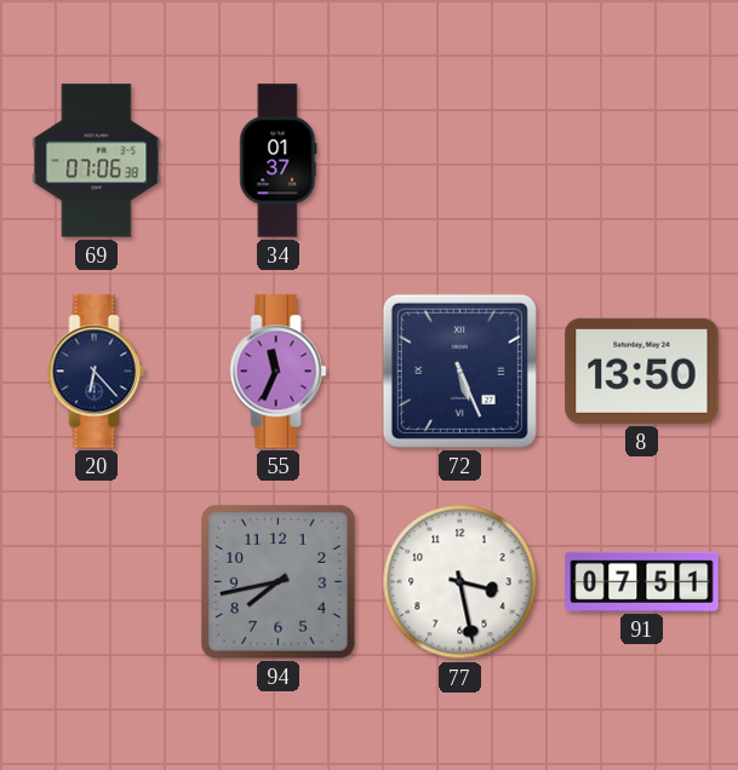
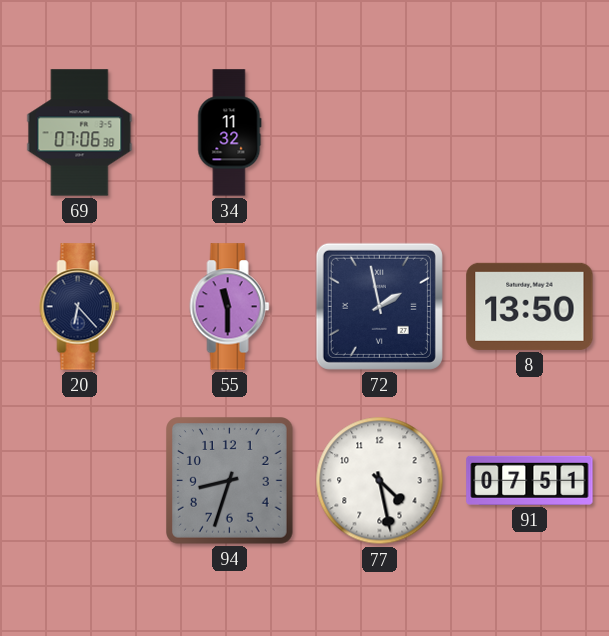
34: 01:37 -> 11:32 (230, 133)
55: 11:34 -> 11:30 (230, 307)
72: 5:26 -> 1:58 (379, 306)
94: 7:43 -> 8:33 (230, 481)
77: 3:28 -> 4:28 (380, 481)
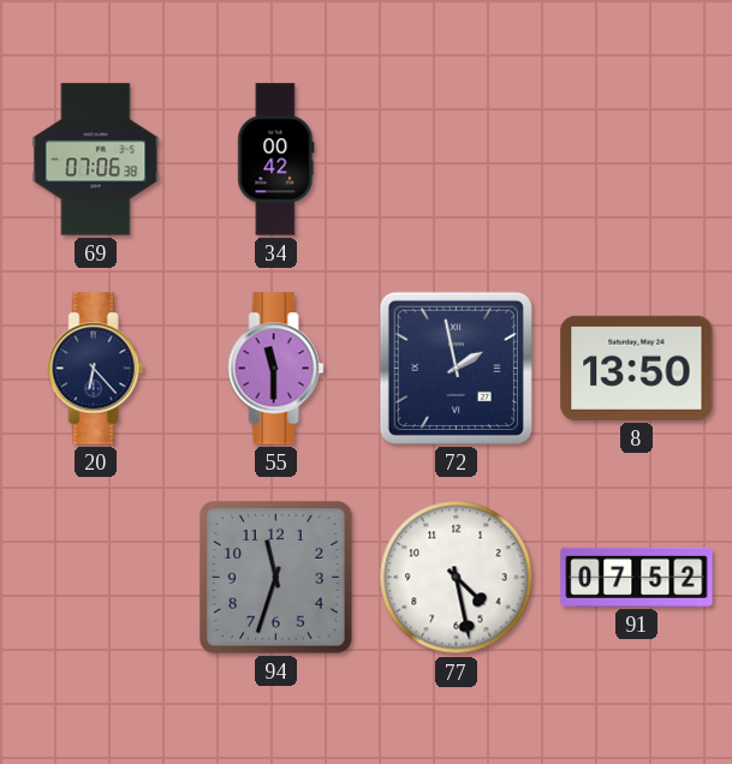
34: 11:32 -> 00:42 (276, 160)
94: 8:33 -> 11:33 (276, 578)
91: 07:51 -> 07:52 (637, 577)
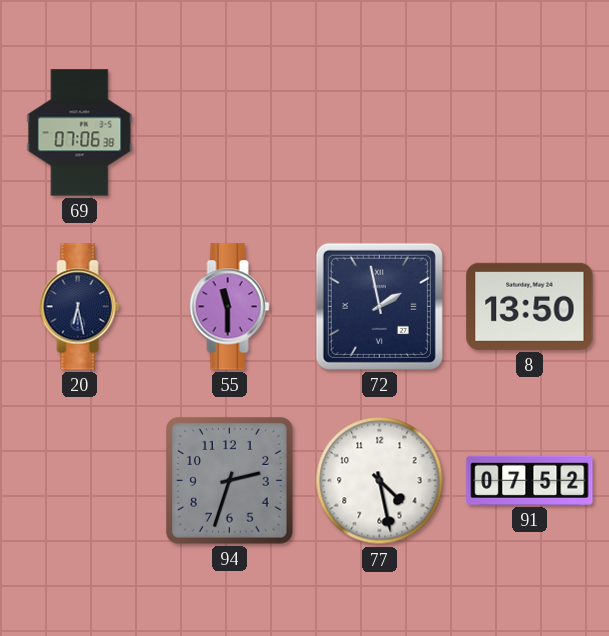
34: 00:42 -> none (276, 160)
20: 6:23 -> 6:28 (80, 307)
94: 11:33 -> 2:33 (230, 481)
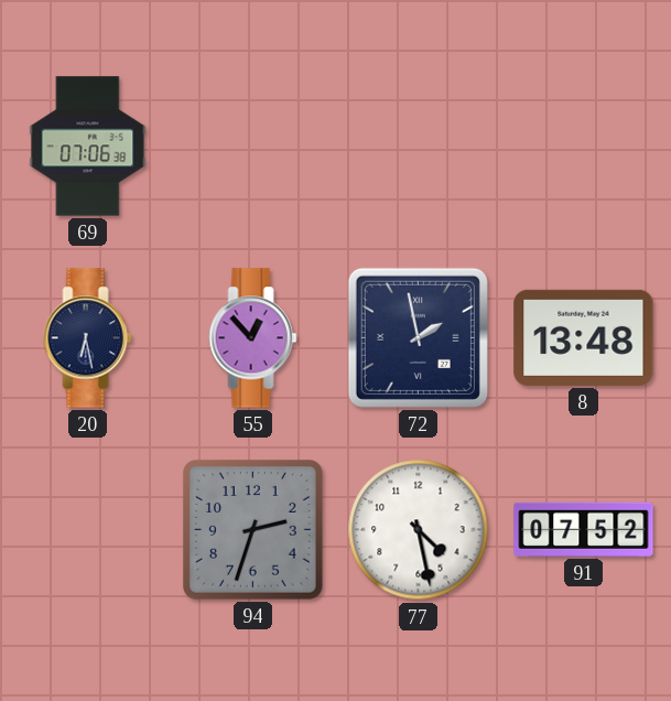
55: 11:30 -> 12:53 (253, 338)
8: 13:50 -> 13:48 (584, 337)
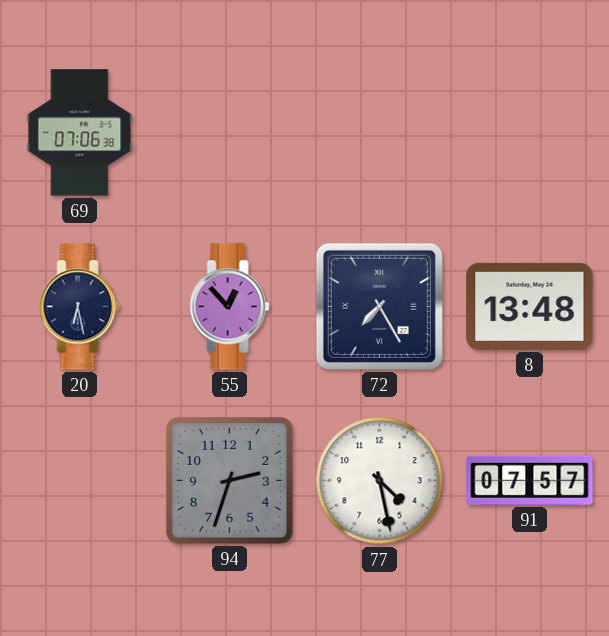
72: 1:58 -> 7:25 (379, 306)
91: 07:52 -> 07:57 (530, 480)
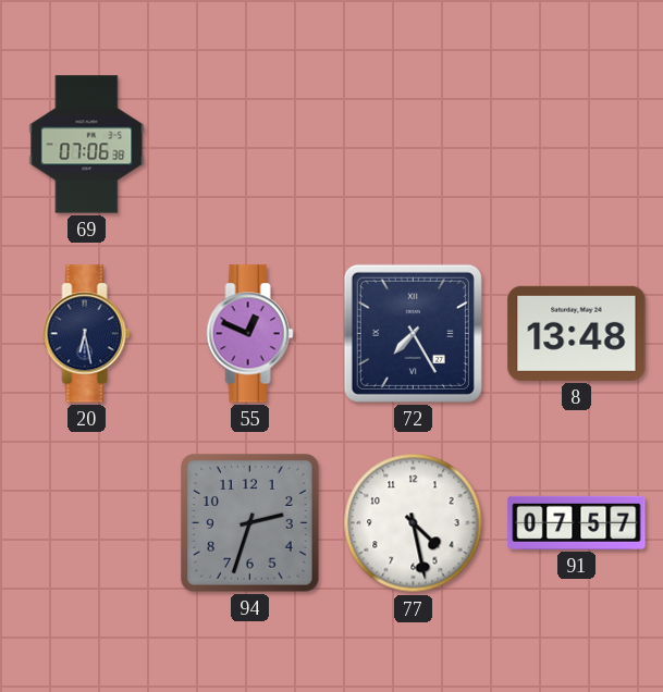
55: 12:53 -> 12:49 (250, 334)
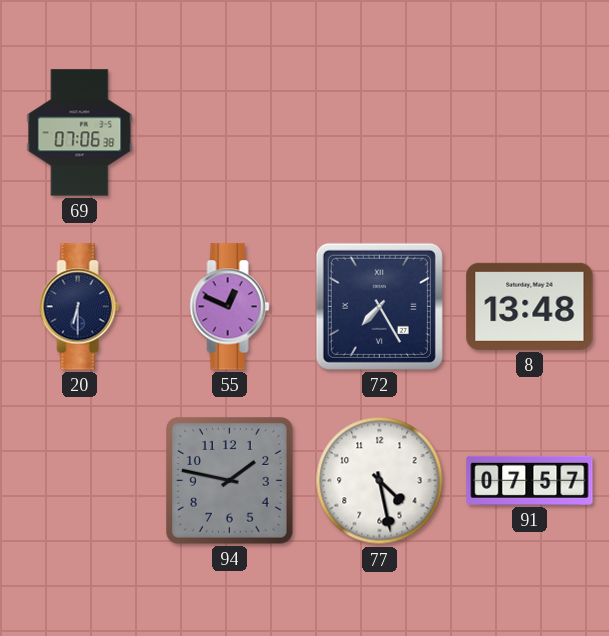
20: 6:28 -> 6:30 (80, 307)
94: 2:33 -> 1:47 (230, 481)
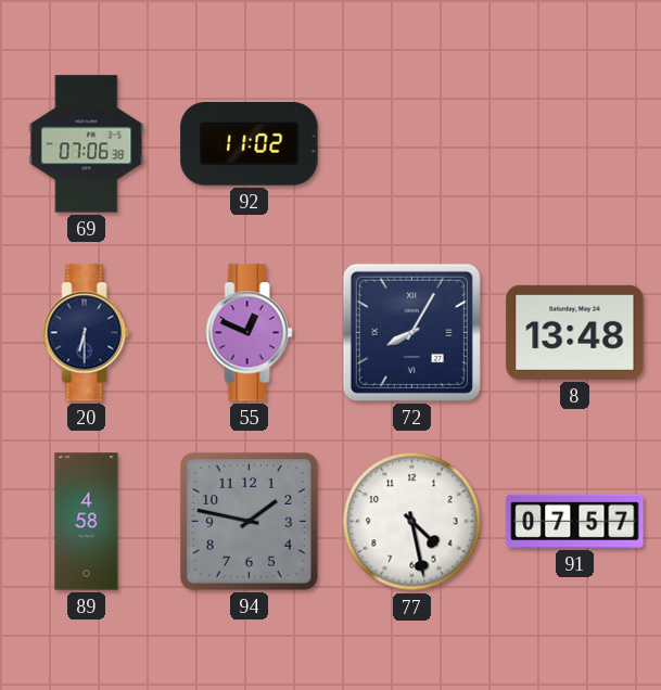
92: none -> 11:02 (250, 143)
72: 7:25 -> 8:05 (411, 332)
89: none -> 4:58 (87, 522)
